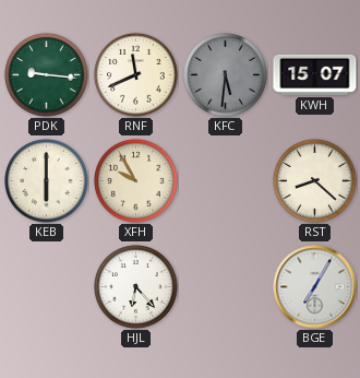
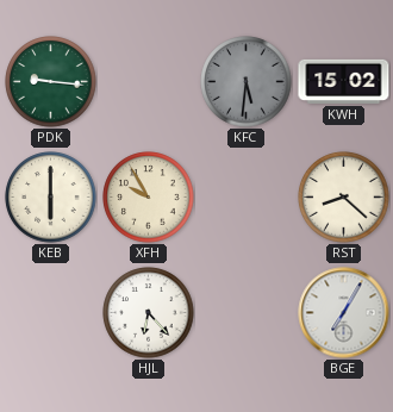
RNF: 11:41 -> none (136, 75)
KWH: 15:07 -> 15:02 (344, 81)
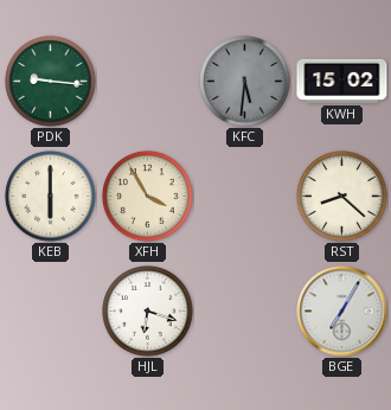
XFH: 9:55 -> 3:55 (148, 197)
HJL: 6:23 -> 6:18 (148, 312)
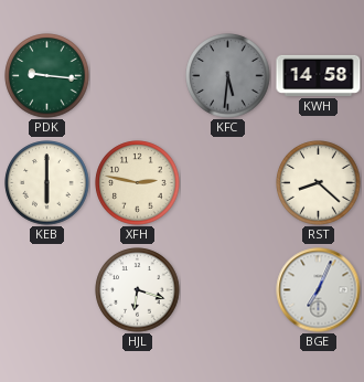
KWH: 15:02 -> 14:58 (319, 75)
XFH: 3:55 -> 2:47 (138, 183)
BGE: 7:05 -> 7:04 (319, 290)
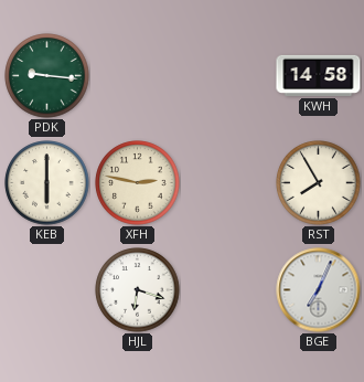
KFC: 5:31 -> none (228, 76)
RST: 8:22 -> 7:55 (319, 183)
